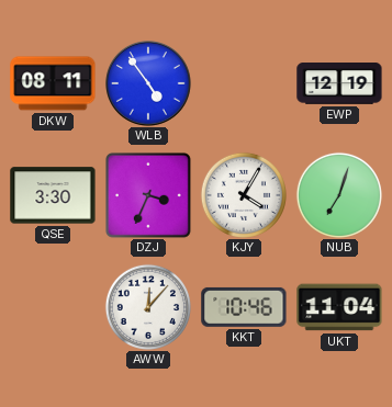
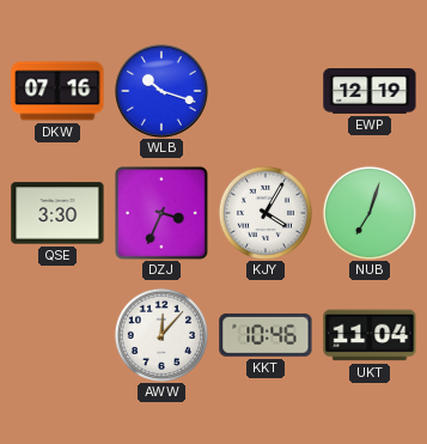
DKW: 08:11 -> 07:16 (57, 91)
WLB: 4:54 -> 10:18 (163, 92)
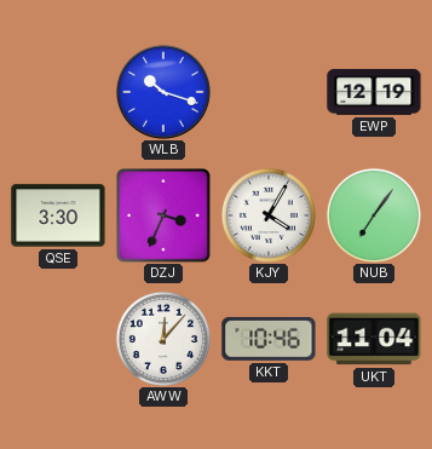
DKW: 07:16 -> none (57, 91)
NUB: 7:03 -> 7:06 (374, 215)
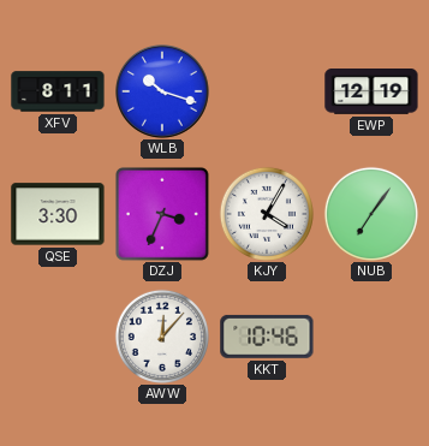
XFV: none -> 8:11 (58, 91)
UKT: 11:04 -> none (374, 339)
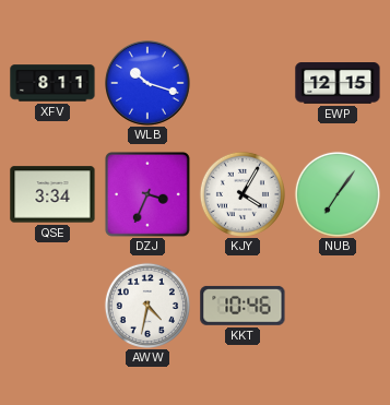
EWP: 12:19 -> 12:15 (338, 84)
QSE: 3:30 -> 3:34 (52, 194)
AWW: 12:07 -> 4:32 (147, 306)
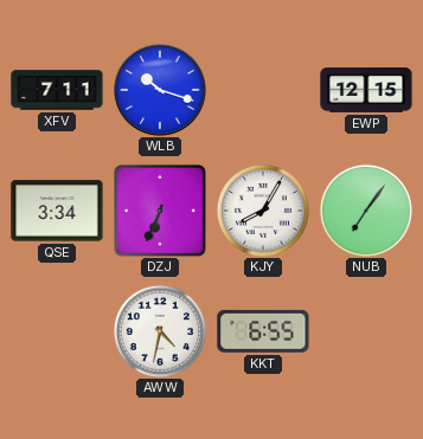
XFV: 8:11 -> 7:11 (57, 90)
DZJ: 3:34 -> 6:34 (160, 211)
KJY: 4:05 -> 8:05 (263, 211)
KKT: 10:46 -> 6:55 (263, 331)
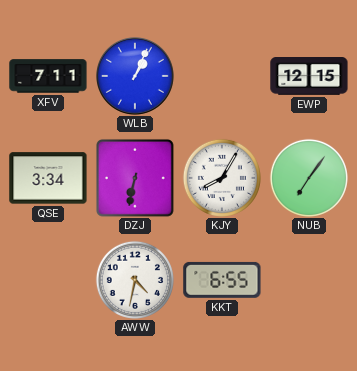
WLB: 10:18 -> 1:04 (136, 77)
DZJ: 6:34 -> 6:32 (135, 178)
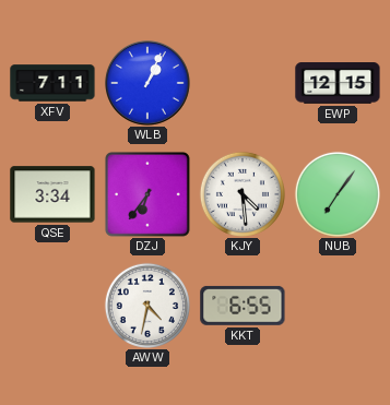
DZJ: 6:32 -> 6:36 (147, 194)
KJY: 8:05 -> 4:29 (243, 194)
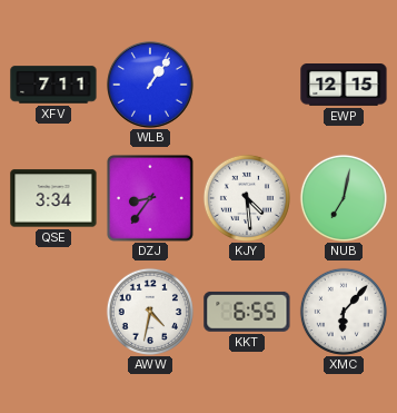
WLB: 1:04 -> 1:06 (151, 86)
DZJ: 6:36 -> 8:36 (150, 198)
NUB: 7:06 -> 7:02 (344, 198)
XMC: none -> 6:07 (344, 312)
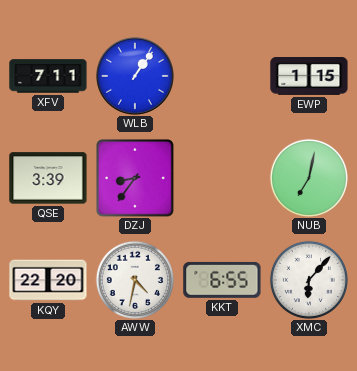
EWP: 12:15 -> 1:15 (309, 77)
QSE: 3:34 -> 3:39 (48, 178)
KJY: 4:29 -> none (247, 198)
KQY: none -> 22:20 (48, 280)
